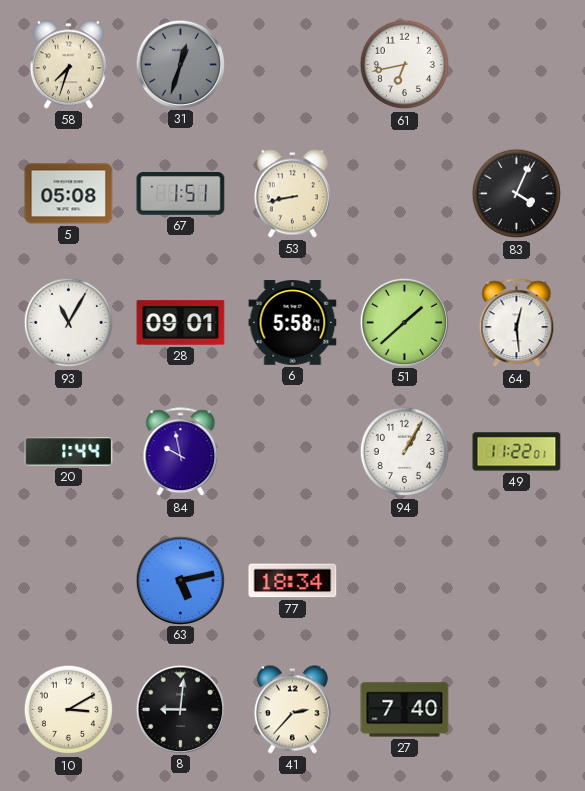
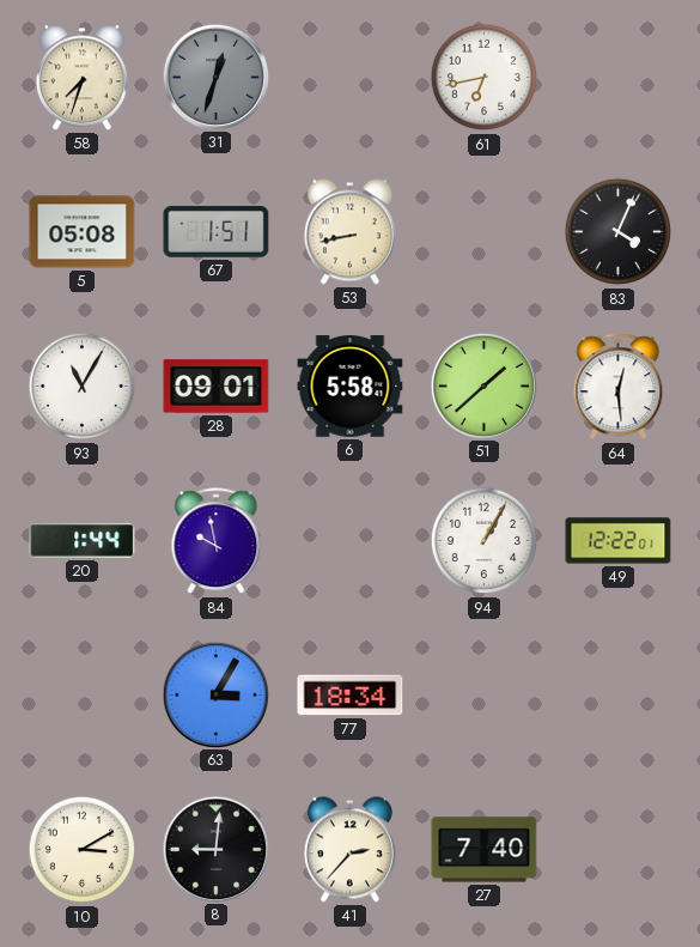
49: 11:22 -> 12:22 (619, 541)
63: 5:13 -> 3:05 (215, 694)
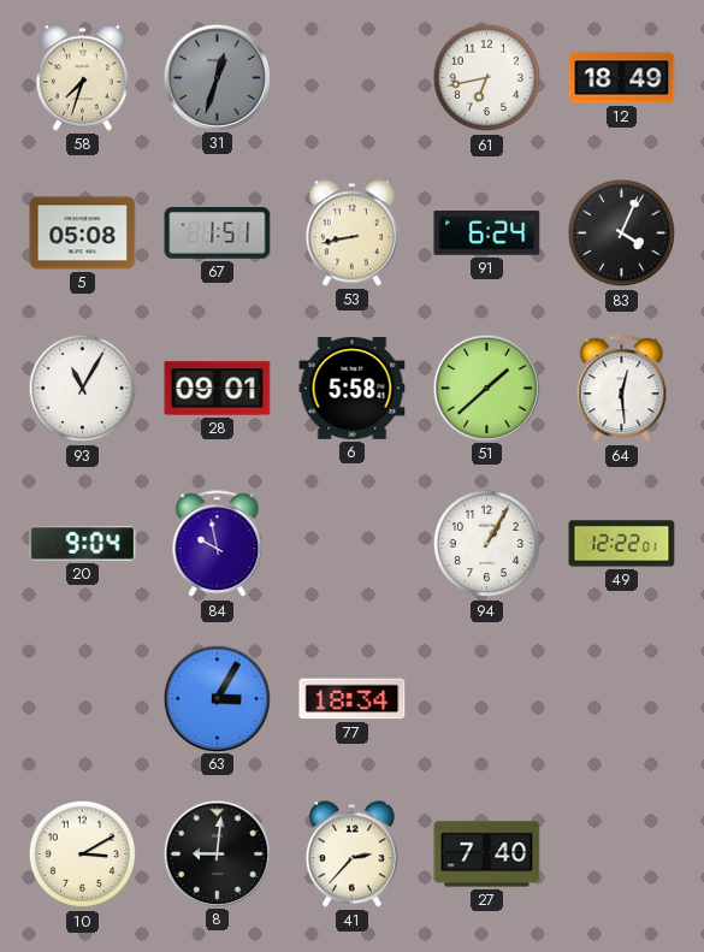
12: none -> 18:49 (622, 78)
91: none -> 6:24 (487, 233)
20: 1:44 -> 9:04 (83, 544)
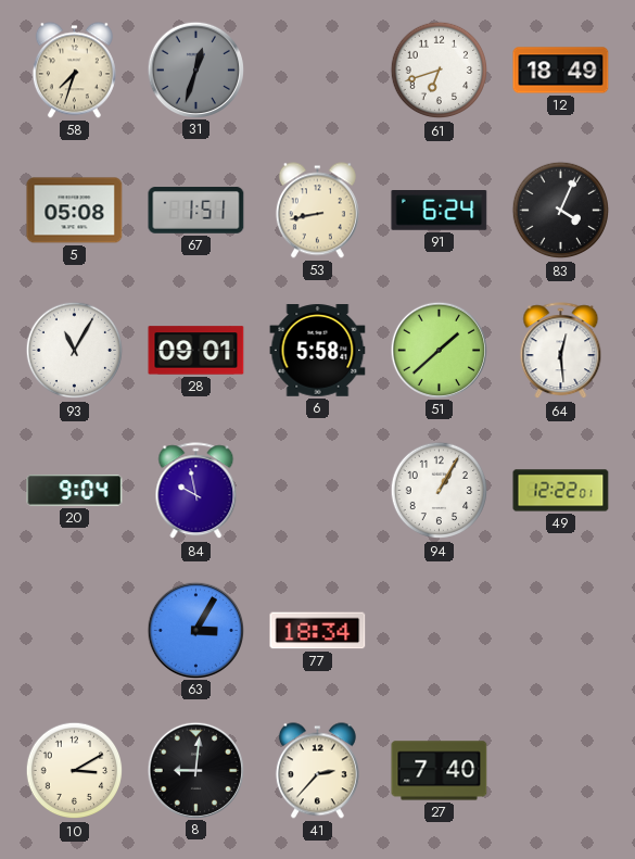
61: 6:43 -> 6:42 (440, 71)
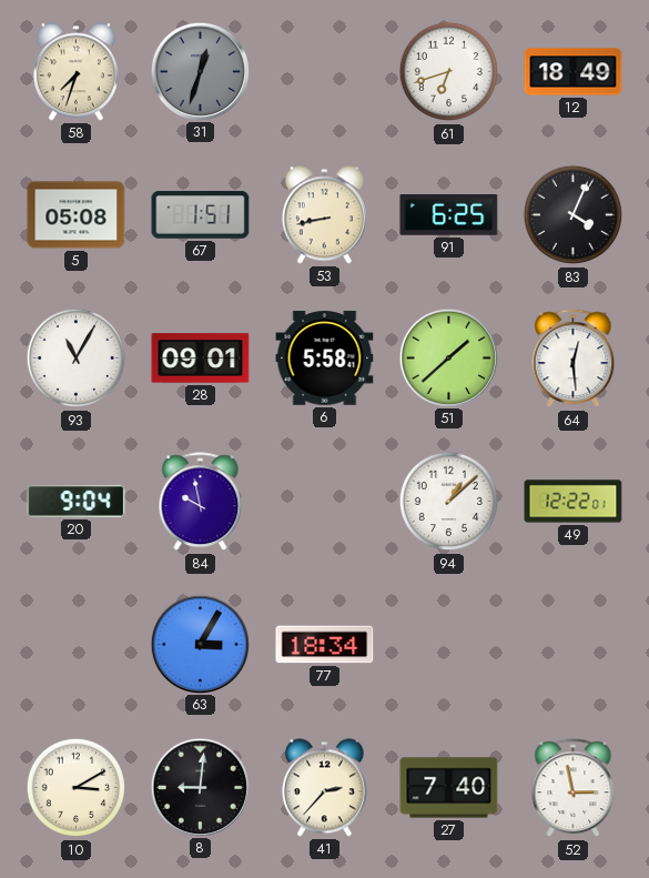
91: 6:24 -> 6:25 (449, 215)
94: 1:05 -> 1:08 (449, 502)
52: none -> 2:58 (574, 788)
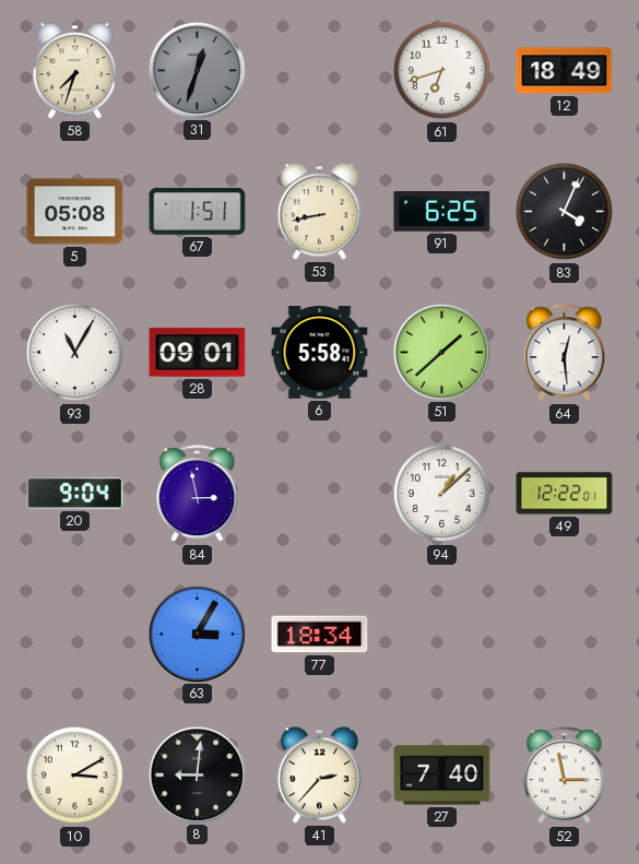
84: 9:58 -> 2:58 (198, 494)
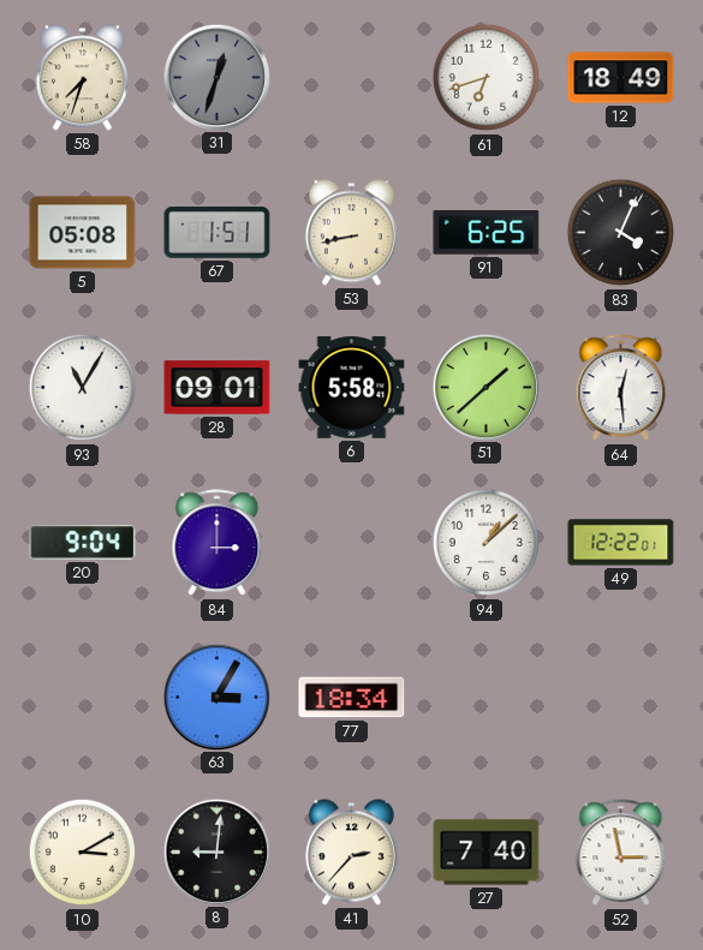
84: 2:58 -> 3:00 (218, 543)
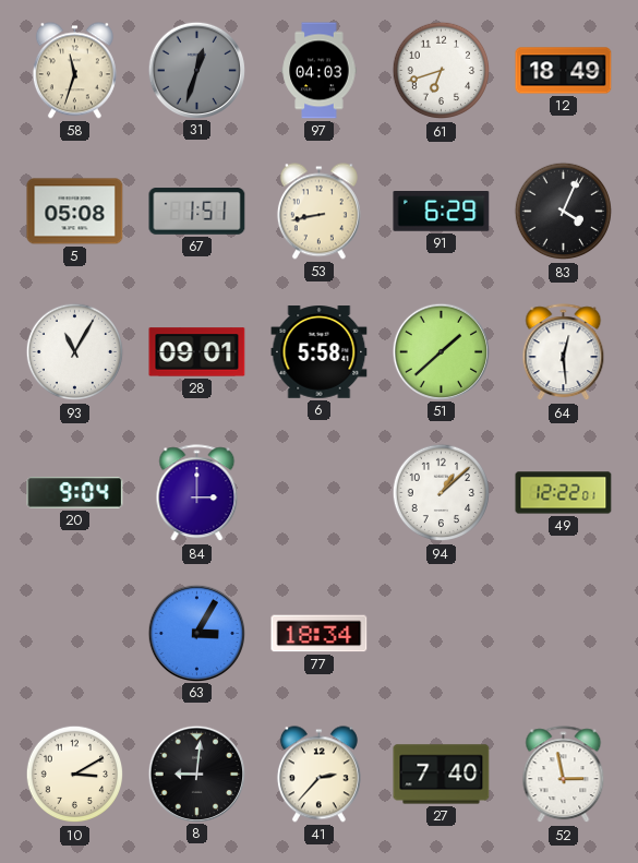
58: 7:33 -> 11:33 (74, 71)
97: none -> 04:03 (320, 71)
91: 6:25 -> 6:29 (442, 212)
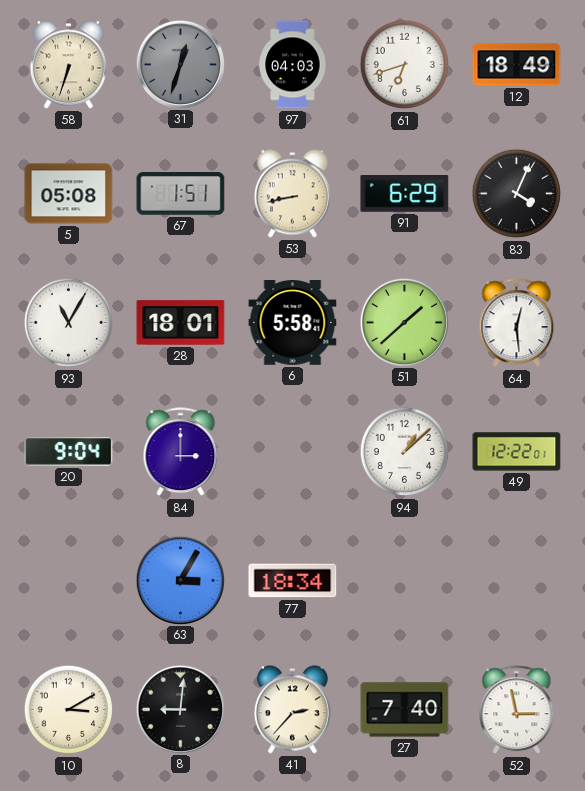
58: 11:33 -> 6:33 (68, 65)
28: 09:01 -> 18:01 (181, 323)
